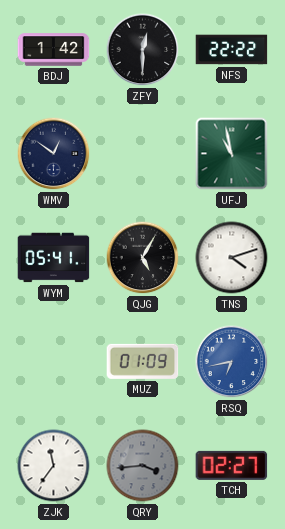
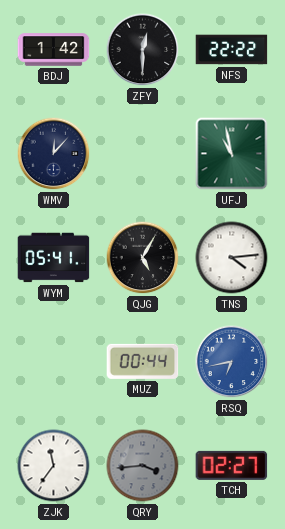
WMV: 12:51 -> 12:07 (54, 154)
TNS: 4:12 -> 4:14 (232, 258)
MUZ: 01:09 -> 00:44 (143, 361)
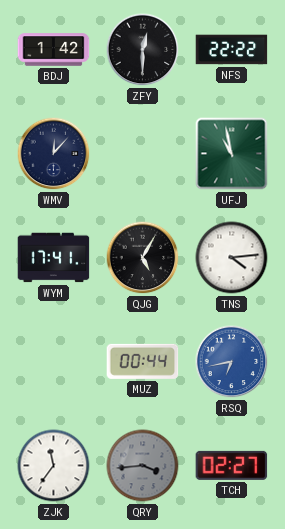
WYM: 05:41 -> 17:41 (54, 258)
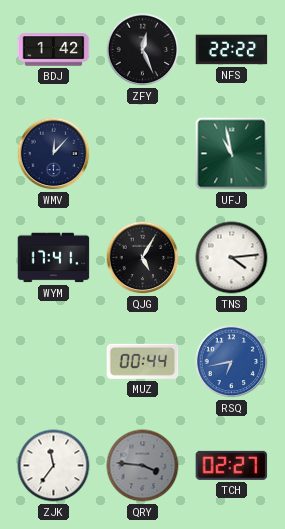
ZFY: 12:30 -> 12:26 (143, 50)
QRY: 3:44 -> 3:46 (143, 466)
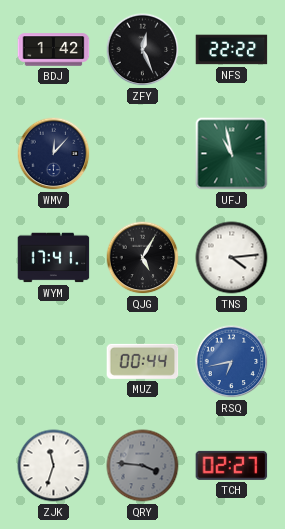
ZJK: 11:36 -> 11:33 (54, 466)
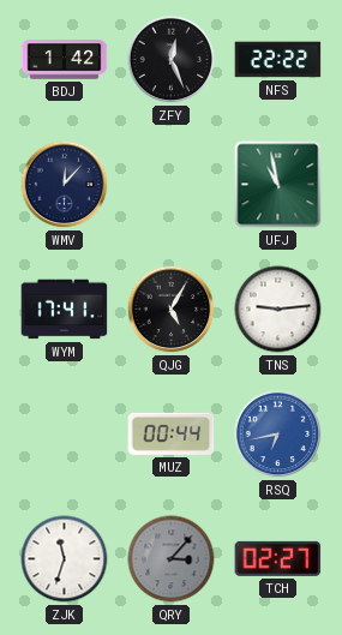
TNS: 4:14 -> 9:14 (278, 310)
QRY: 3:46 -> 3:07 (172, 559)
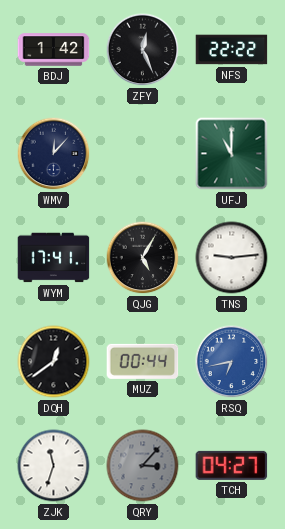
UFJ: 10:58 -> 11:00 (232, 154)
DQH: none -> 12:39 (54, 362)
TCH: 02:27 -> 04:27 (232, 465)
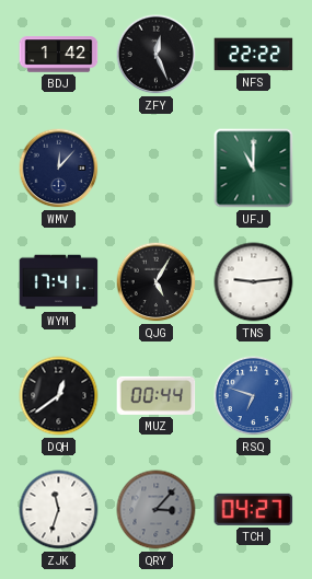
RSQ: 6:43 -> 6:48 (254, 396)
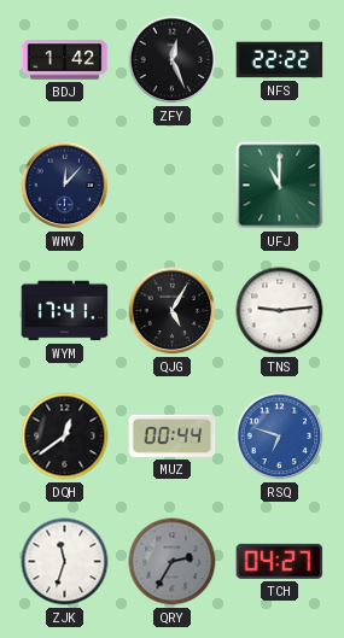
QRY: 3:07 -> 2:35 (173, 562)
